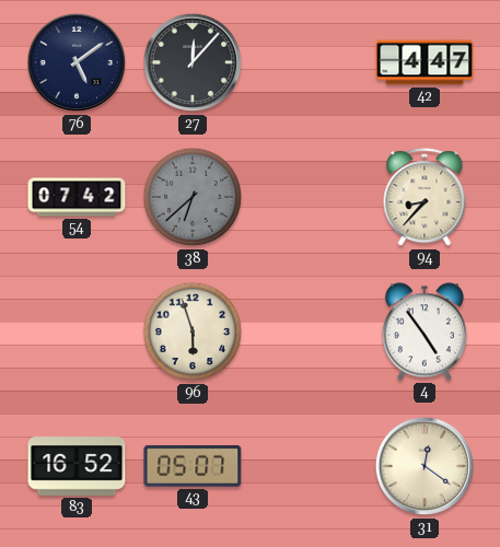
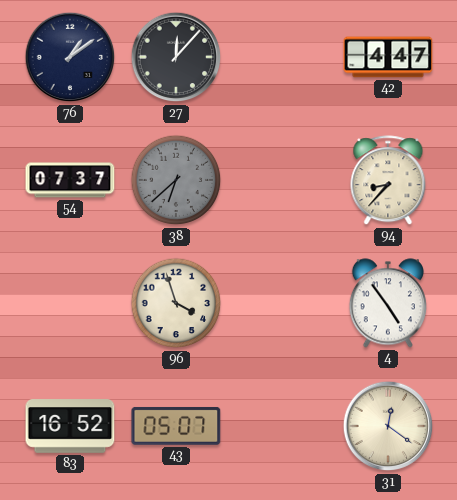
76: 5:09 -> 1:09 (70, 57)
54: 07:42 -> 07:37 (70, 180)
96: 5:57 -> 3:57 (176, 303)
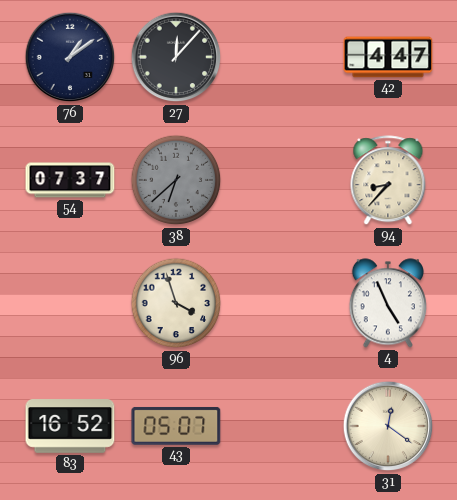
4: 4:54 -> 4:56 (388, 303)
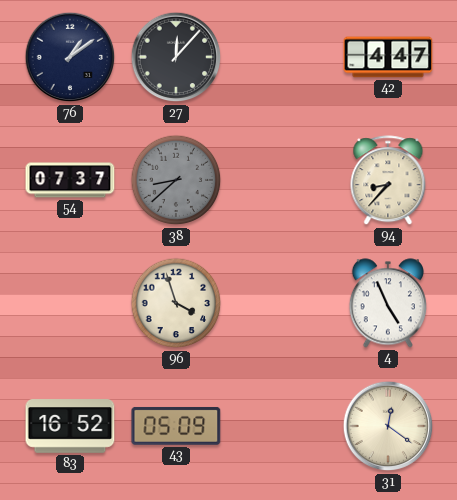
38: 6:38 -> 8:38 (176, 180)
43: 05:07 -> 05:09 (176, 426)
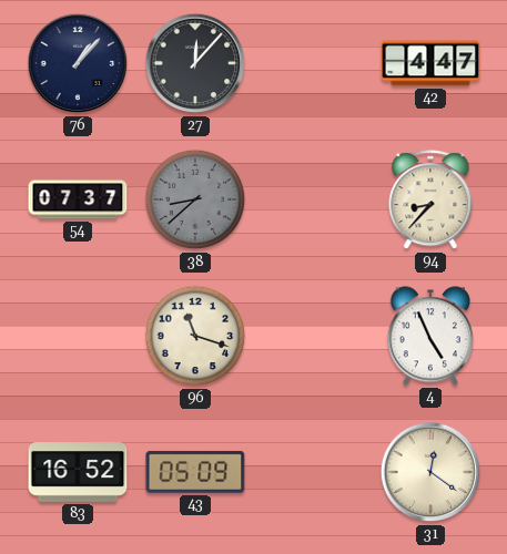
76: 1:09 -> 1:07 (78, 63)
96: 3:57 -> 11:18 (195, 336)
